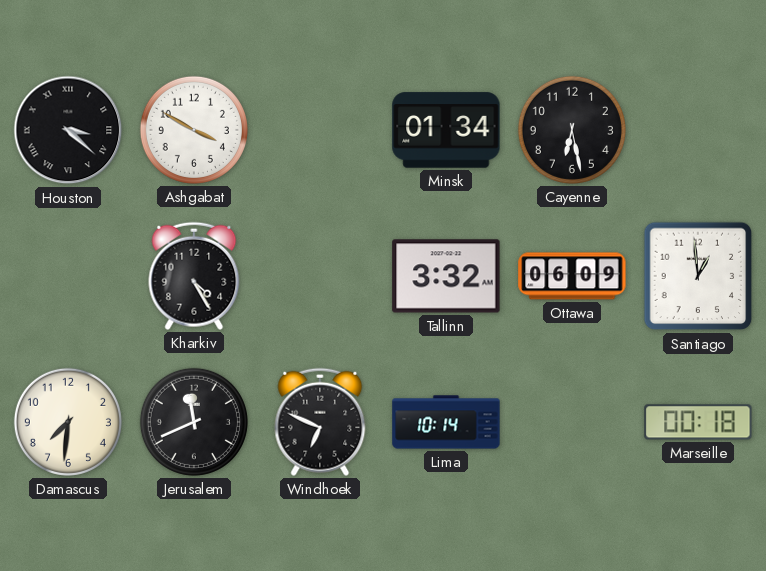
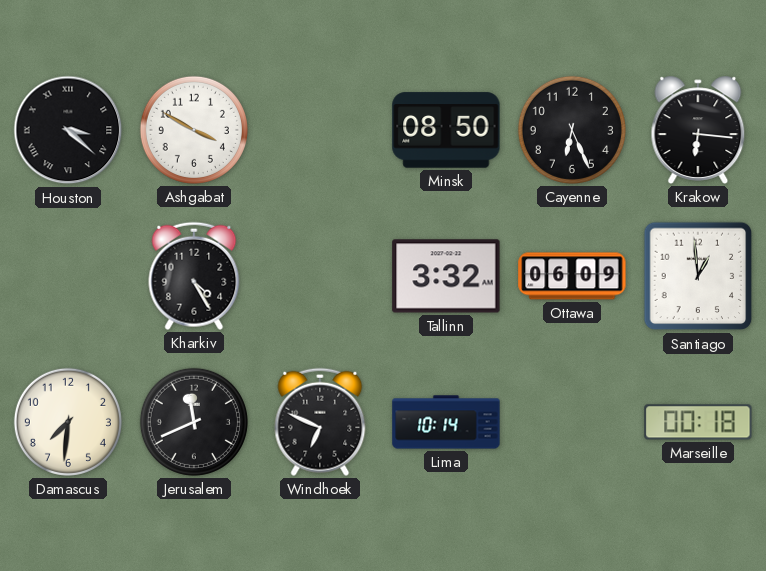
Minsk: 01:34 -> 08:50 (446, 130)
Cayenne: 6:28 -> 6:26 (572, 130)
Krakow: none -> 6:16 (698, 130)
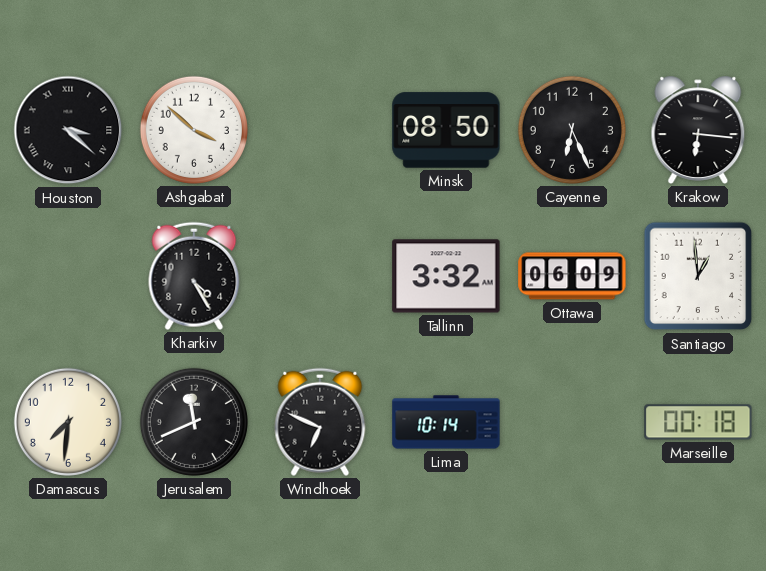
Ashgabat: 3:50 -> 3:52 (194, 130)
